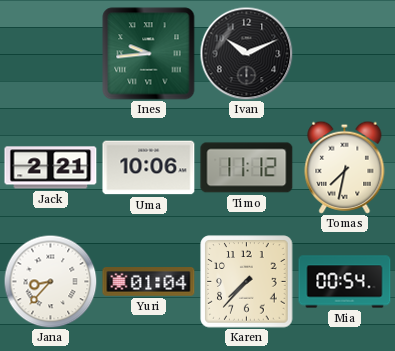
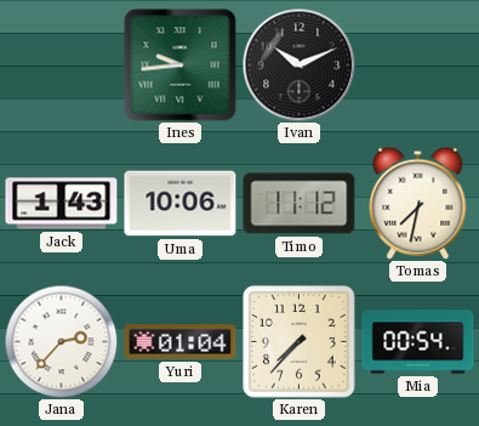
Jack: 2:21 -> 1:43 (62, 204)
Jana: 8:37 -> 2:37 (61, 341)
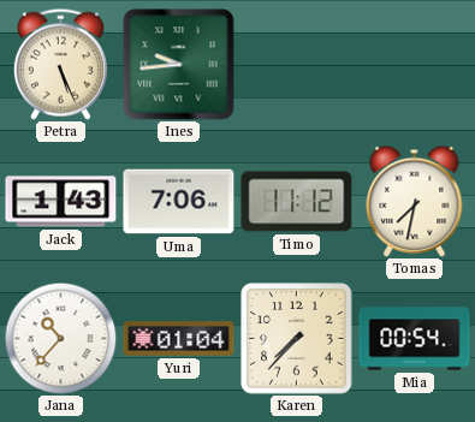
Petra: none -> 5:26 (60, 64)
Ivan: 10:11 -> none (298, 64)
Uma: 10:06 -> 7:06 (179, 202)
Jana: 2:37 -> 10:37 (60, 338)
